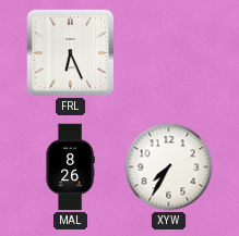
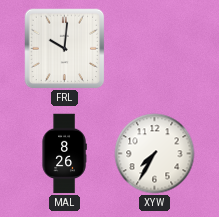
FRL: 6:26 -> 10:01 (65, 49)
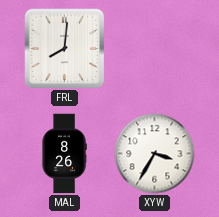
FRL: 10:01 -> 8:01 (65, 49)
XYW: 7:35 -> 3:35 (155, 154)
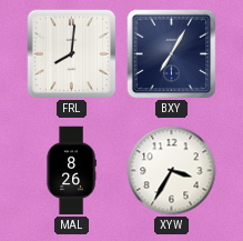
BXY: none -> 7:05 (172, 54)
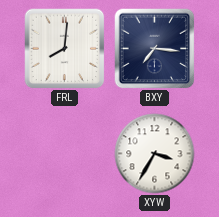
BXY: 7:05 -> 7:16 (155, 49)
MAL: 8:26 -> none (71, 171)
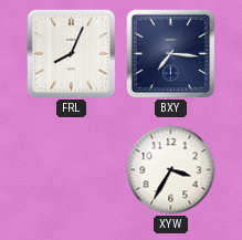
FRL: 8:01 -> 8:04 (72, 54)
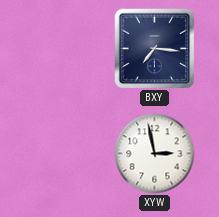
FRL: 8:04 -> none (72, 54)
XYW: 3:35 -> 2:58 (155, 154)
